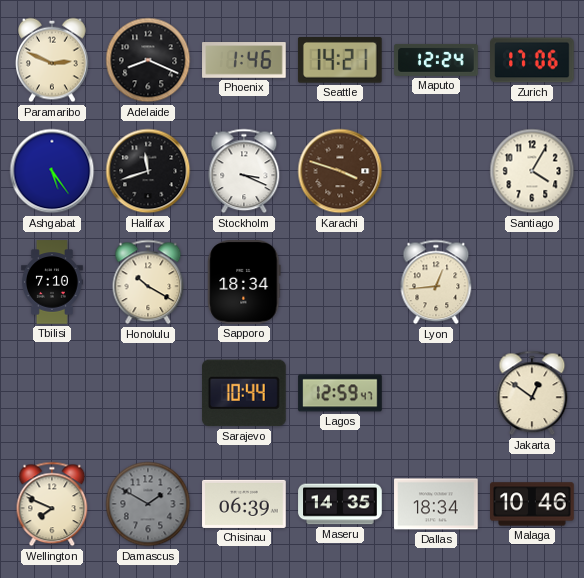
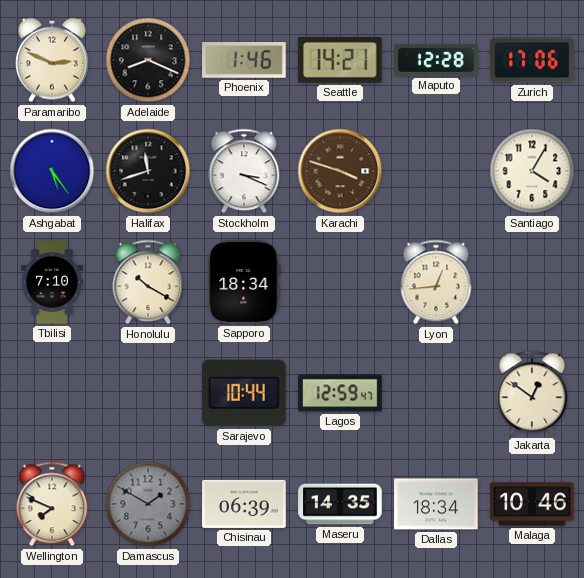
Maputo: 12:24 -> 12:28 (436, 60)
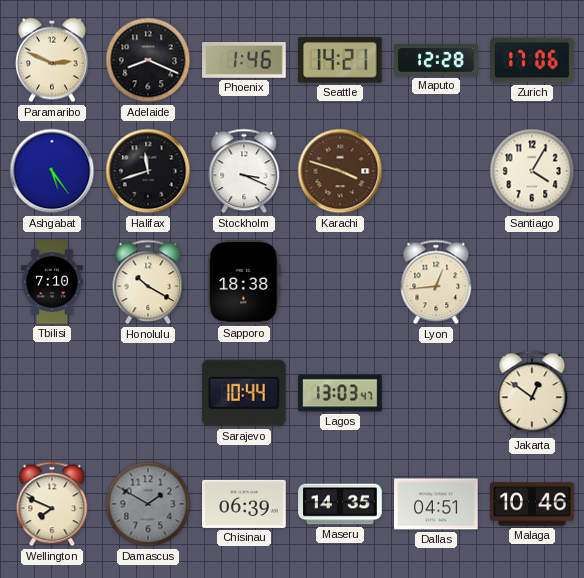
Sapporo: 18:34 -> 18:38 (244, 282)
Lagos: 12:59 -> 13:03 (340, 393)
Dallas: 18:34 -> 04:51 (436, 504)
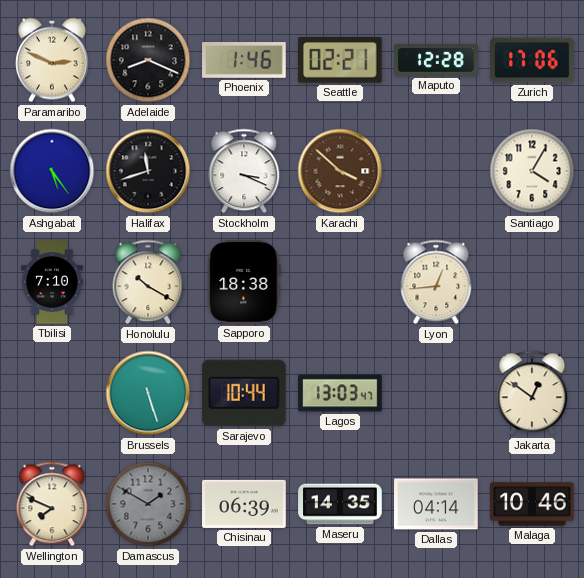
Seattle: 14:21 -> 02:21 (340, 61)
Karachi: 3:48 -> 3:52 (340, 171)
Brussels: none -> 5:27 (148, 393)
Dallas: 04:51 -> 04:14 (436, 504)
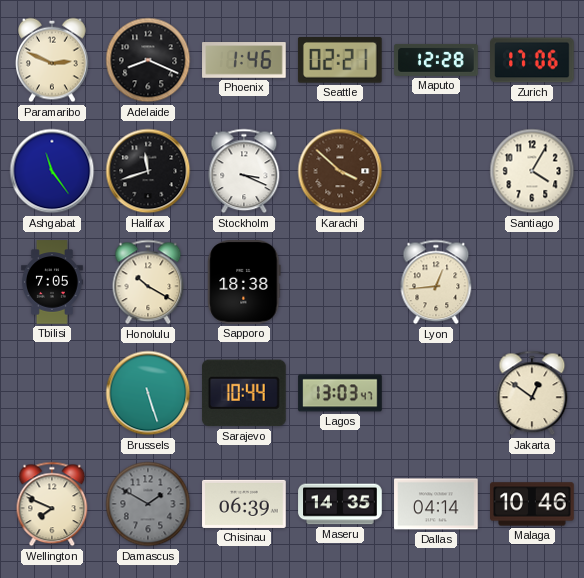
Ashgabat: 5:24 -> 11:24 (52, 171)
Tbilisi: 7:10 -> 7:05 (52, 282)
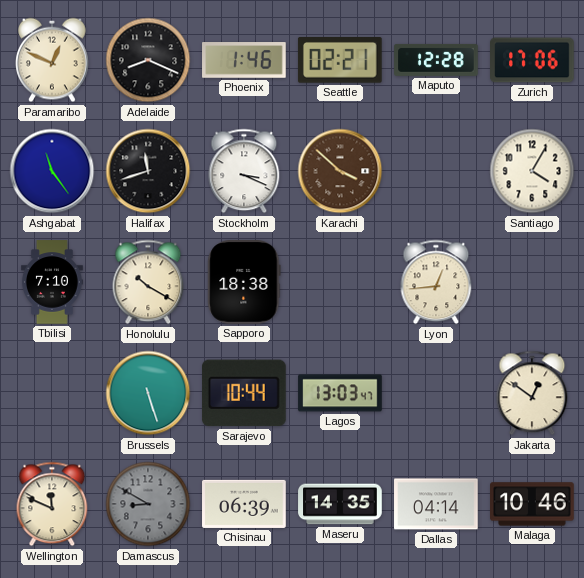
Paramaribo: 2:49 -> 12:49 (52, 60)
Tbilisi: 7:05 -> 7:10 (52, 282)
Wellington: 7:49 -> 11:49 (52, 504)
Damascus: 1:50 -> 8:50 (148, 504)
